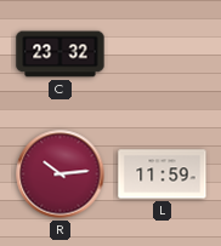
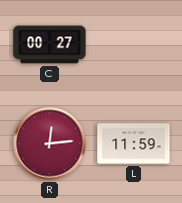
C: 23:32 -> 00:27 (50, 45)
R: 10:14 -> 12:14 (50, 144)
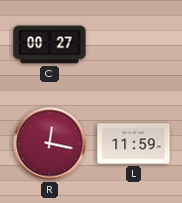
R: 12:14 -> 12:17 (50, 144)
